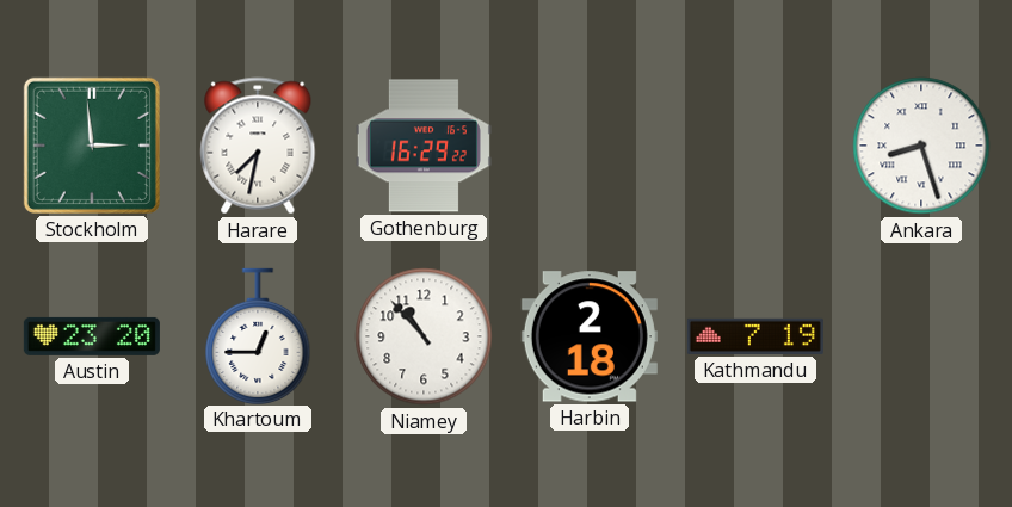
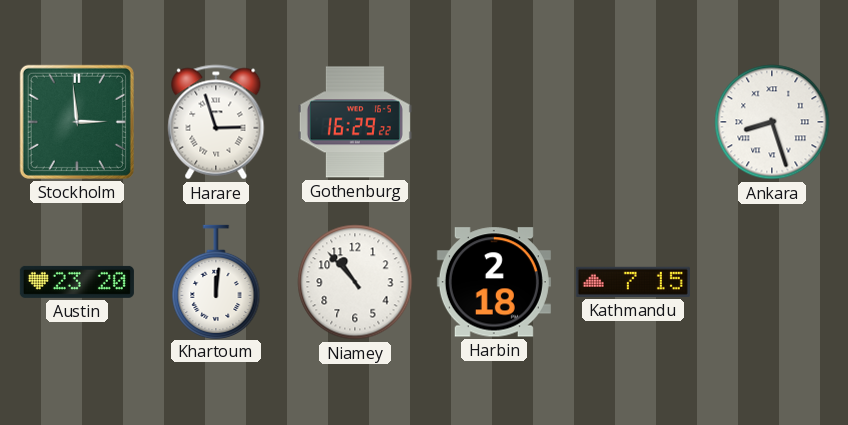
Harare: 7:32 -> 2:57 (216, 122)
Khartoum: 12:45 -> 12:01 (216, 281)
Kathmandu: 7:19 -> 7:15 (633, 282)
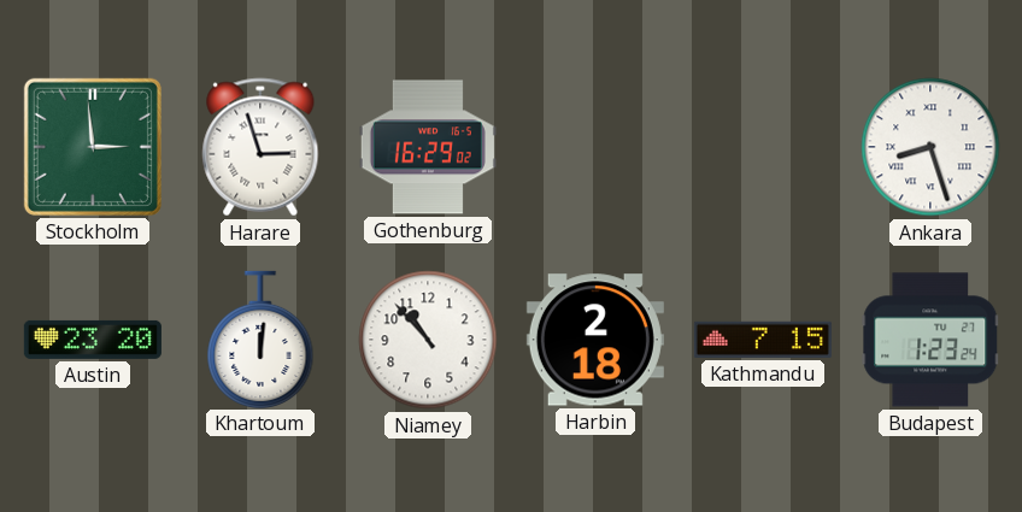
Gothenburg: 16:29:22 -> 16:29:02 (428, 147)
Budapest: none -> 1:23 (930, 340)
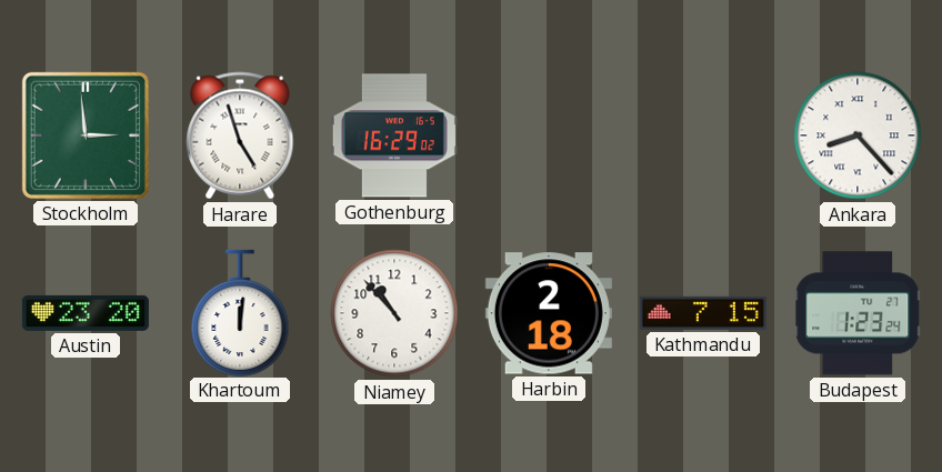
Harare: 2:57 -> 4:57 (240, 135)
Ankara: 8:27 -> 8:23 (858, 135)
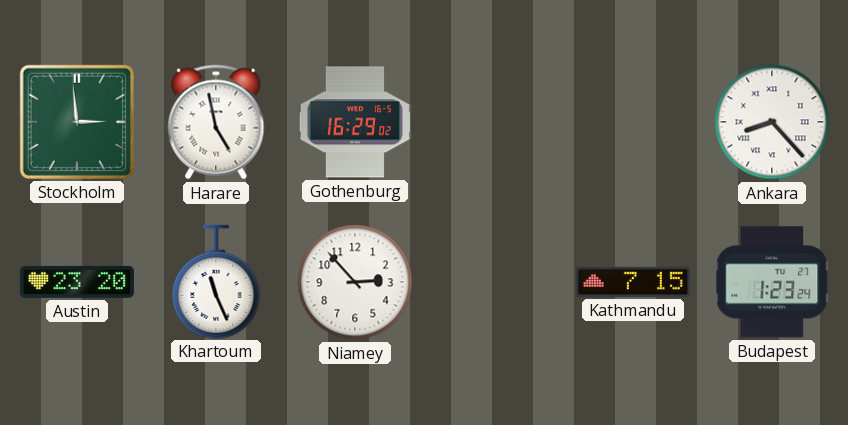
Harare: 4:57 -> 4:58 (216, 122)
Khartoum: 12:01 -> 11:26 (216, 281)
Niamey: 10:53 -> 2:53 (355, 282)
Harbin: 2:18 -> none (549, 313)
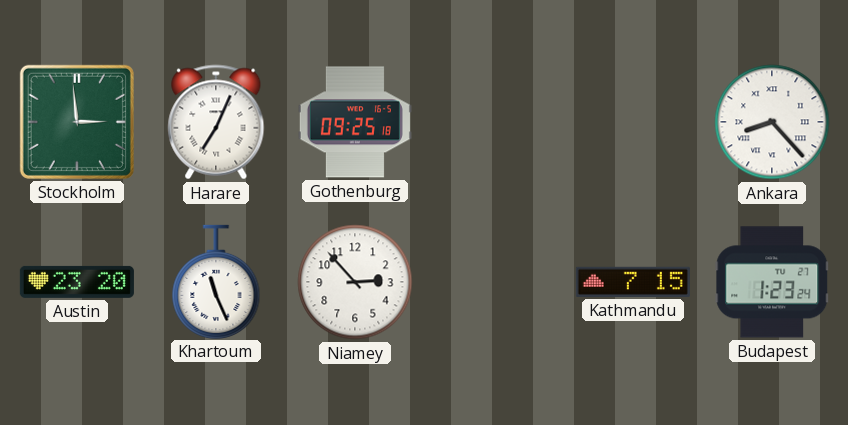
Harare: 4:58 -> 7:04 (216, 122)
Gothenburg: 16:29 -> 09:25 (355, 122)
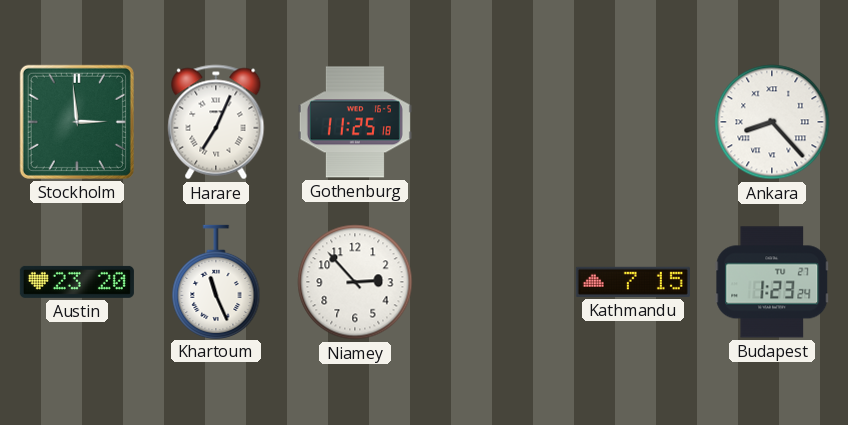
Gothenburg: 09:25 -> 11:25 (355, 122)
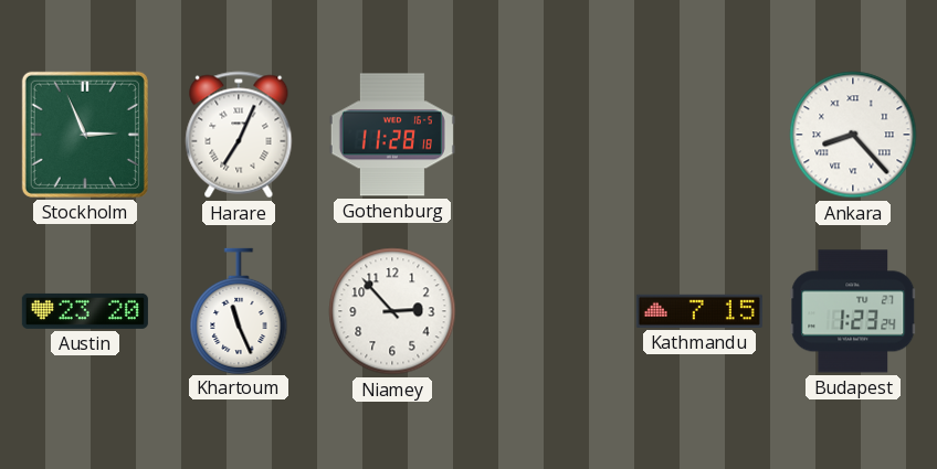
Stockholm: 2:59 -> 2:56 (85, 135)
Gothenburg: 11:25 -> 11:28 (392, 135)
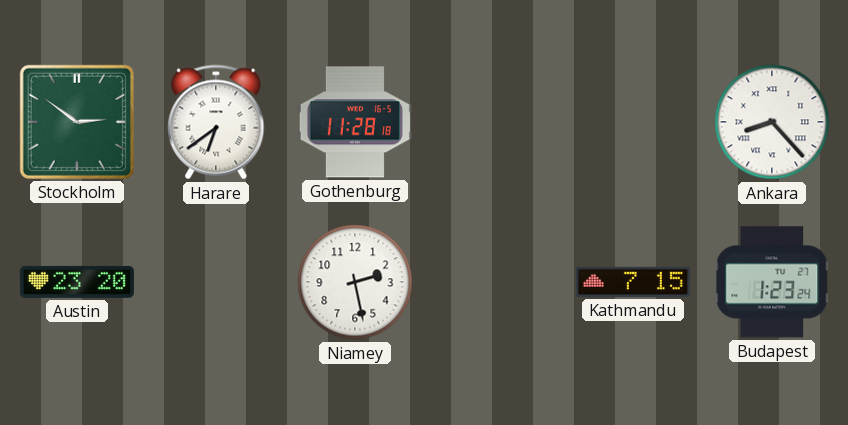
Stockholm: 2:56 -> 2:51 (77, 122)
Harare: 7:04 -> 6:39 (216, 122)
Khartoum: 11:26 -> none (239, 310)
Niamey: 2:53 -> 2:28 (355, 282)
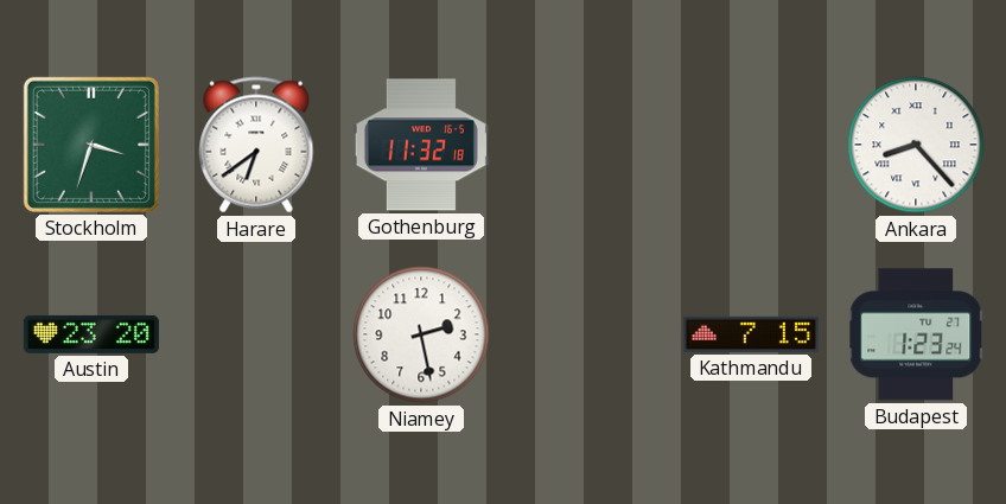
Stockholm: 2:51 -> 3:33 (91, 145)
Gothenburg: 11:28 -> 11:32 (421, 145)
